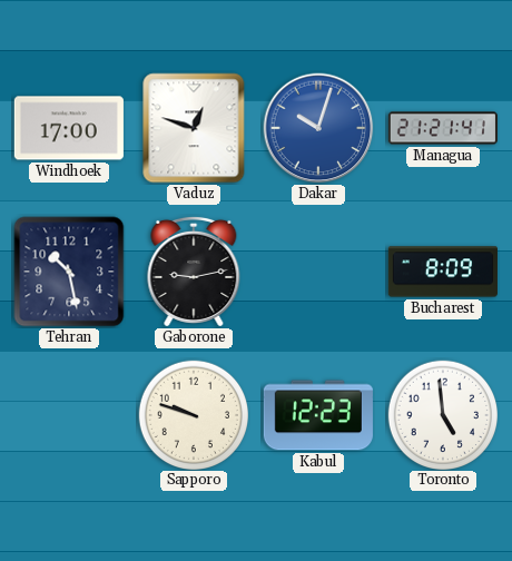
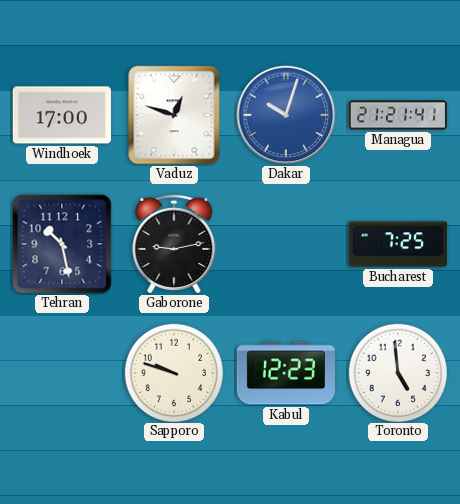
Bucharest: 8:09 -> 7:25 (398, 244)
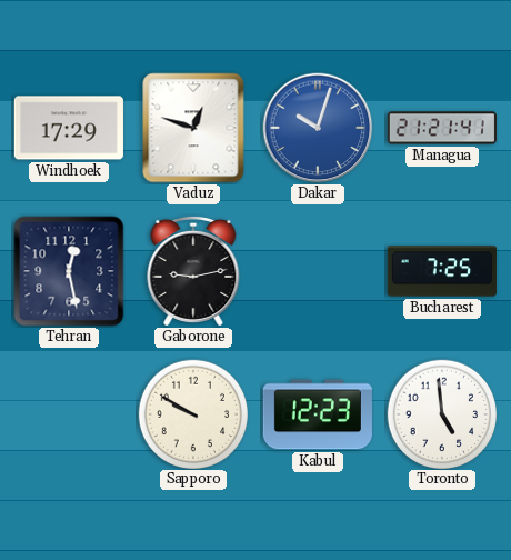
Windhoek: 17:00 -> 17:29 (69, 128)
Tehran: 10:28 -> 12:28 (69, 271)
Sapporo: 9:48 -> 9:50 (192, 413)
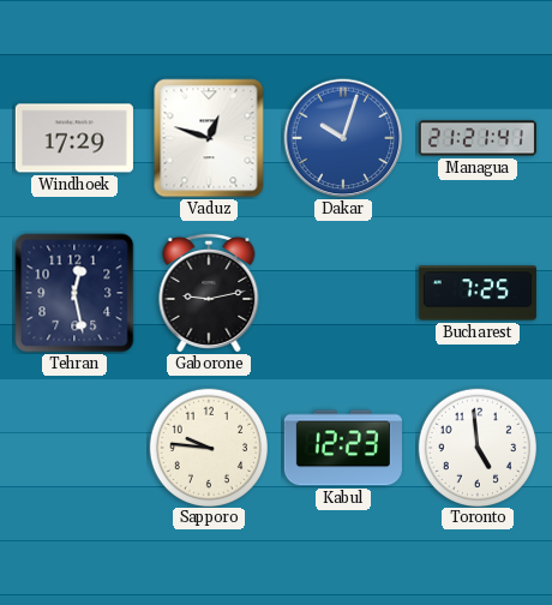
Sapporo: 9:50 -> 9:46 (208, 447)
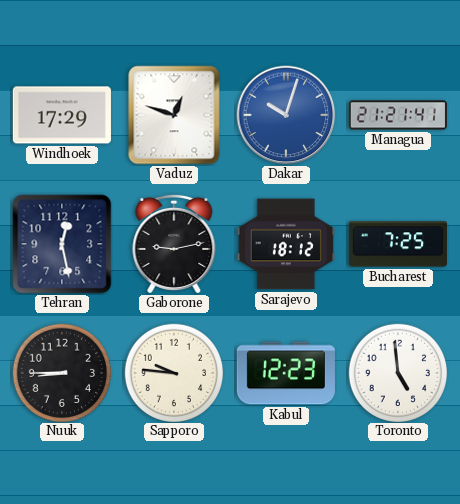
Sarajevo: none -> 18:12 (286, 244)
Nuuk: none -> 8:45 (61, 372)
